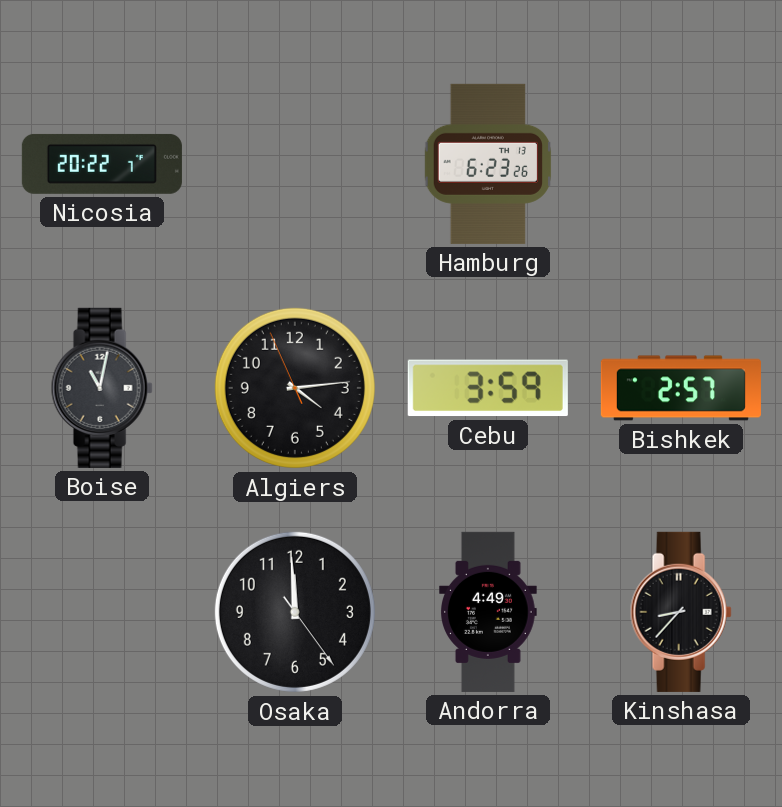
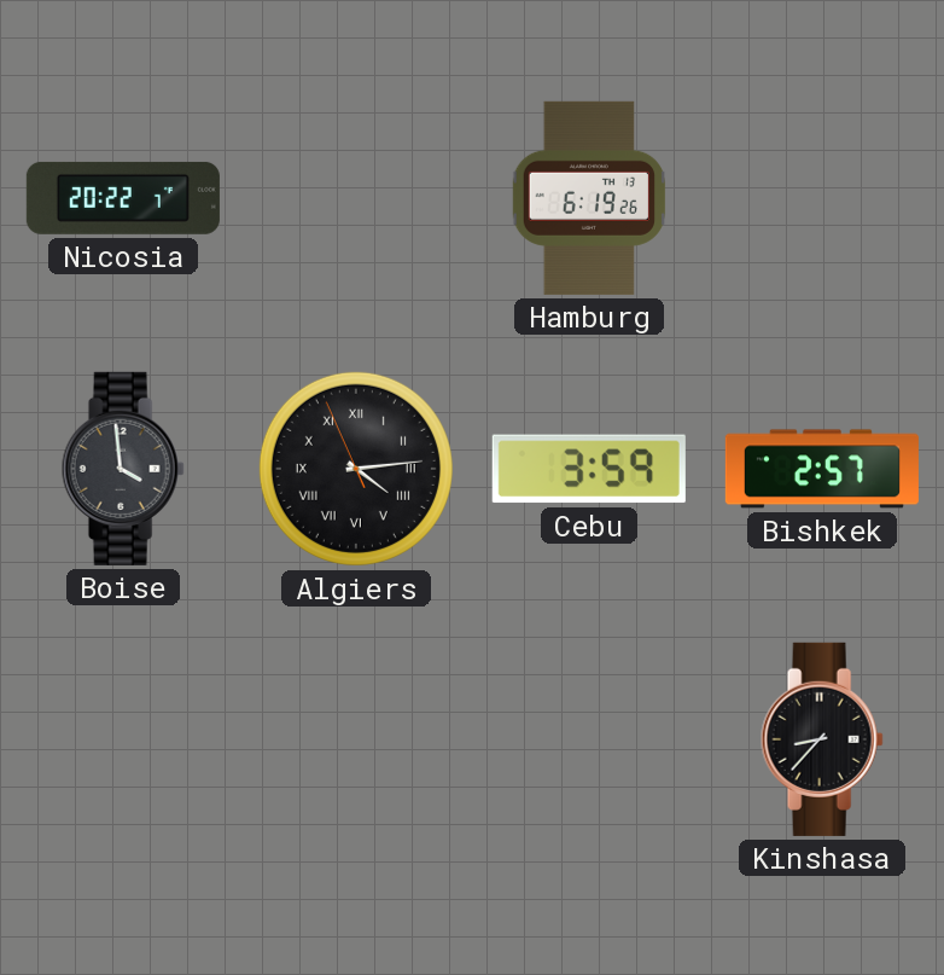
Hamburg: 6:23 -> 6:19 (589, 198)
Boise: 11:02 -> 3:59 (123, 469)
Algiers numerals: Arabic -> Roman (356, 469)
Osaka: 11:59 -> none (295, 612)
Andorra: 4:49 -> none (489, 612)
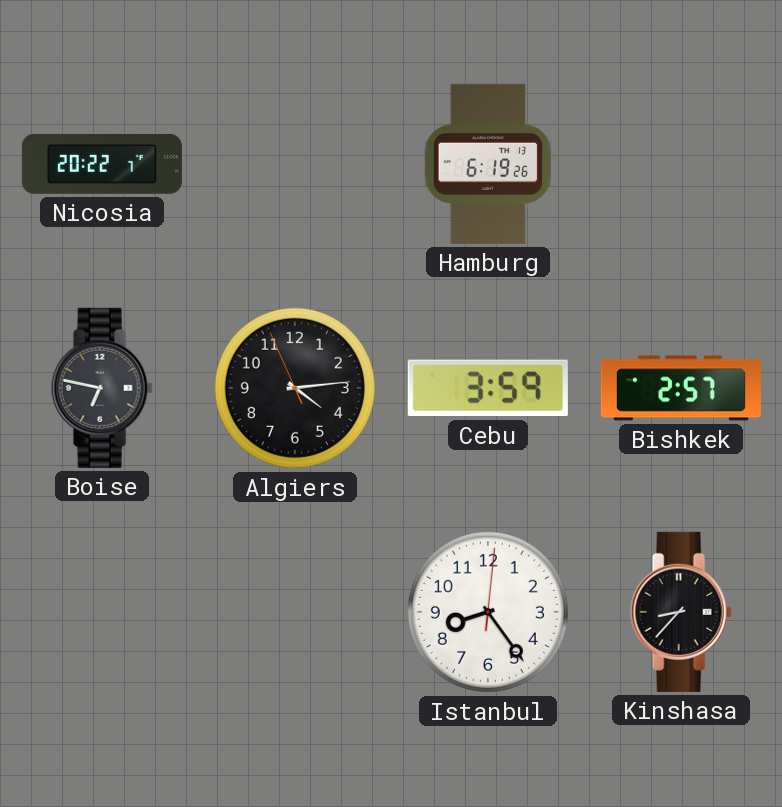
Boise: 3:59 -> 6:47 (102, 388)
Algiers numerals: Roman -> Arabic (295, 388)
Istanbul: none -> 8:24 (488, 612)
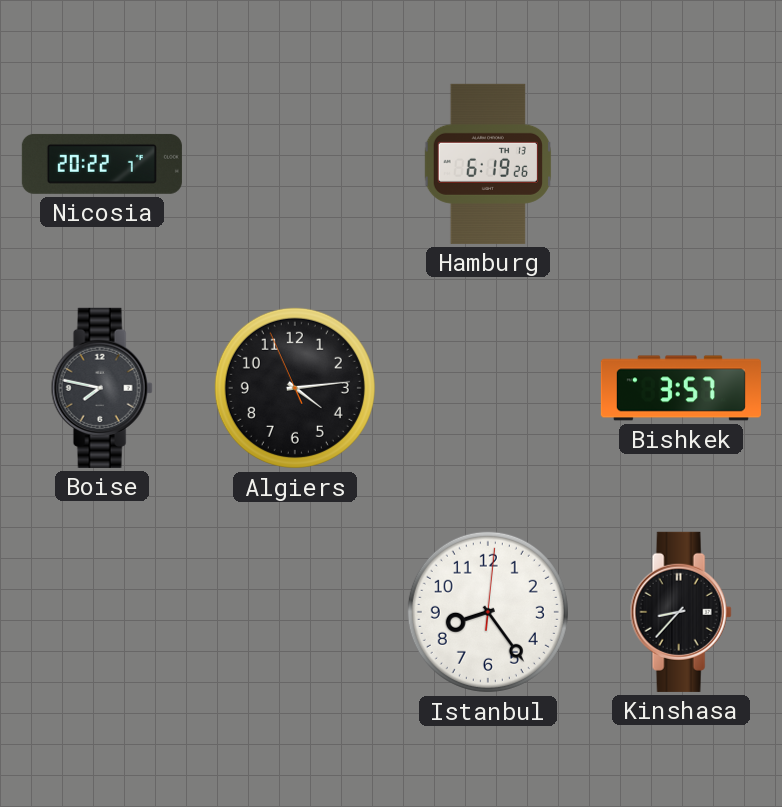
Boise: 6:47 -> 7:47 (102, 388)
Cebu: 3:59 -> none (488, 388)
Bishkek: 2:57 -> 3:57 (681, 388)
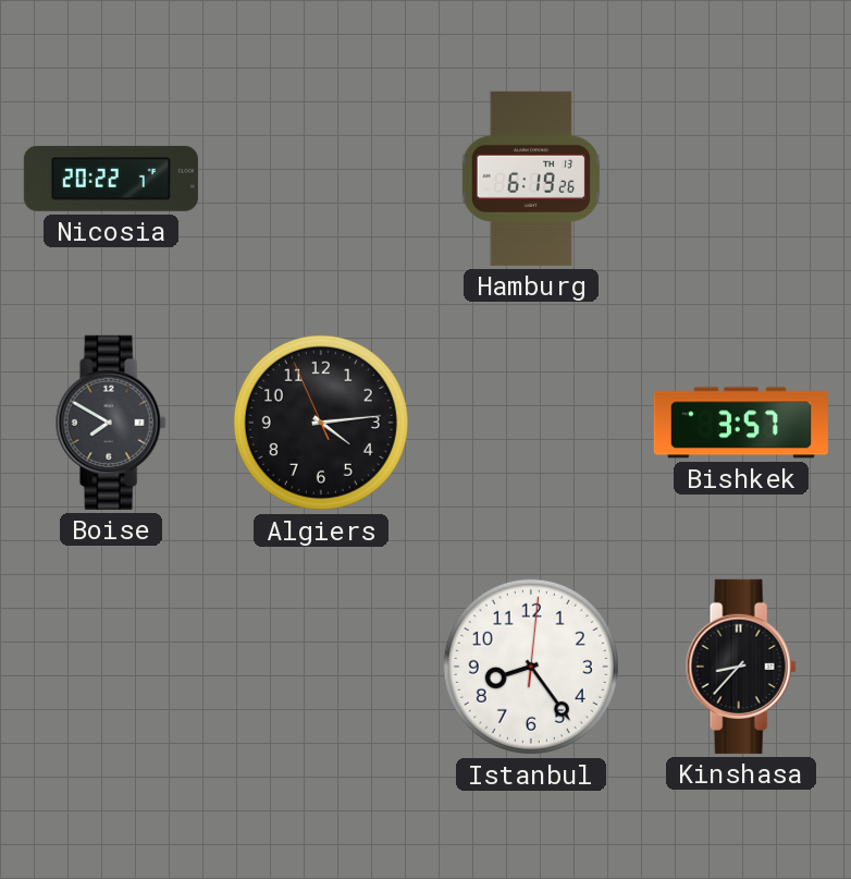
Boise: 7:47 -> 7:50 (111, 423)
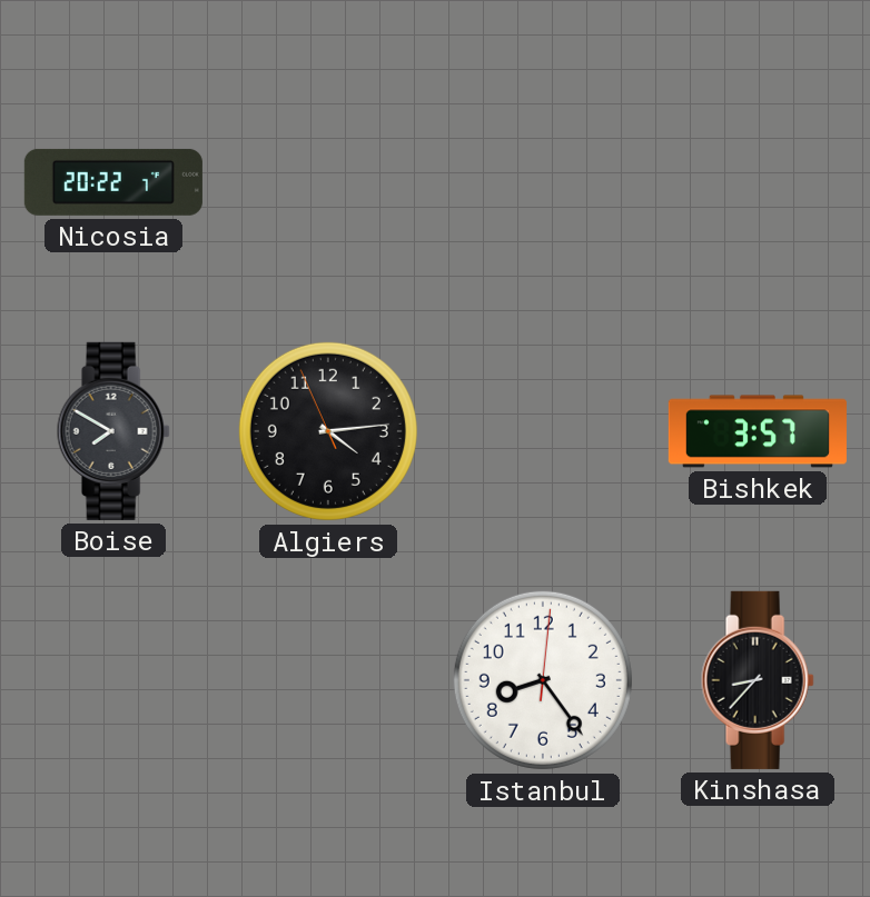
Hamburg: 6:19 -> none (531, 179)
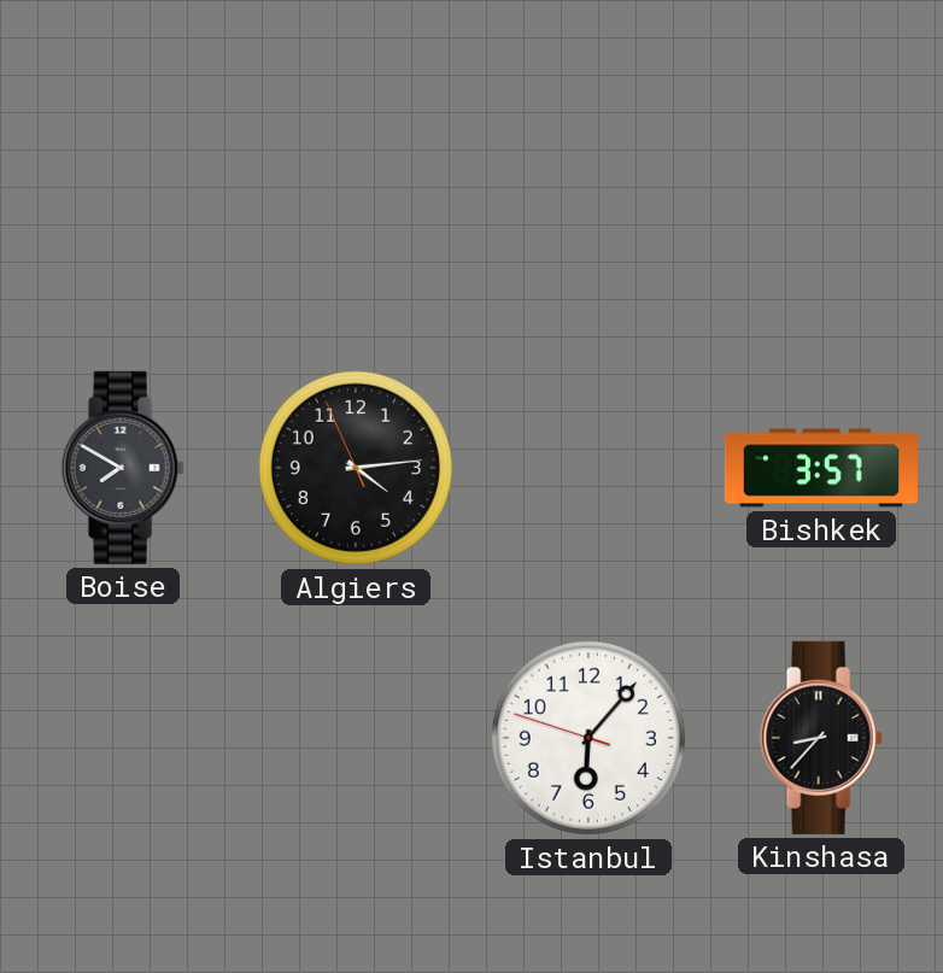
Nicosia: 20:22 -> none (113, 182)
Istanbul: 8:24 -> 6:06 (588, 738)
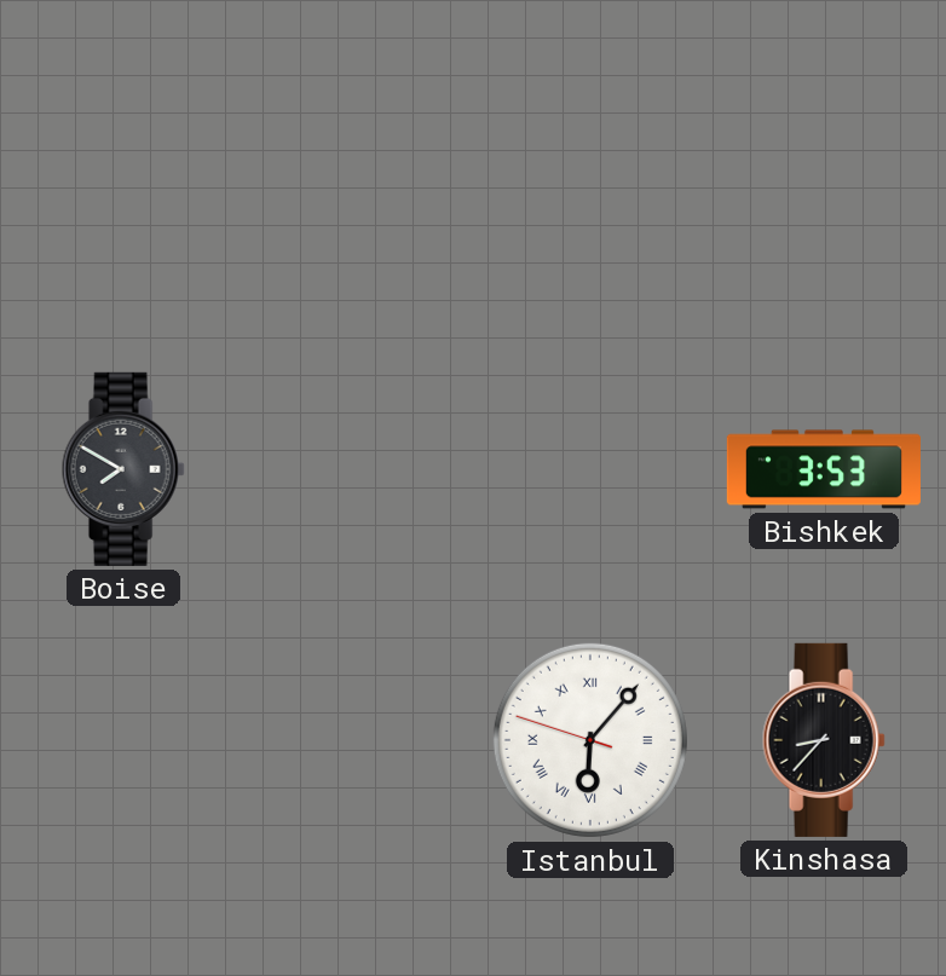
Algiers: 4:13 -> none (356, 468)
Bishkek: 3:57 -> 3:53 (824, 469)
Istanbul numerals: Arabic -> Roman (590, 740)
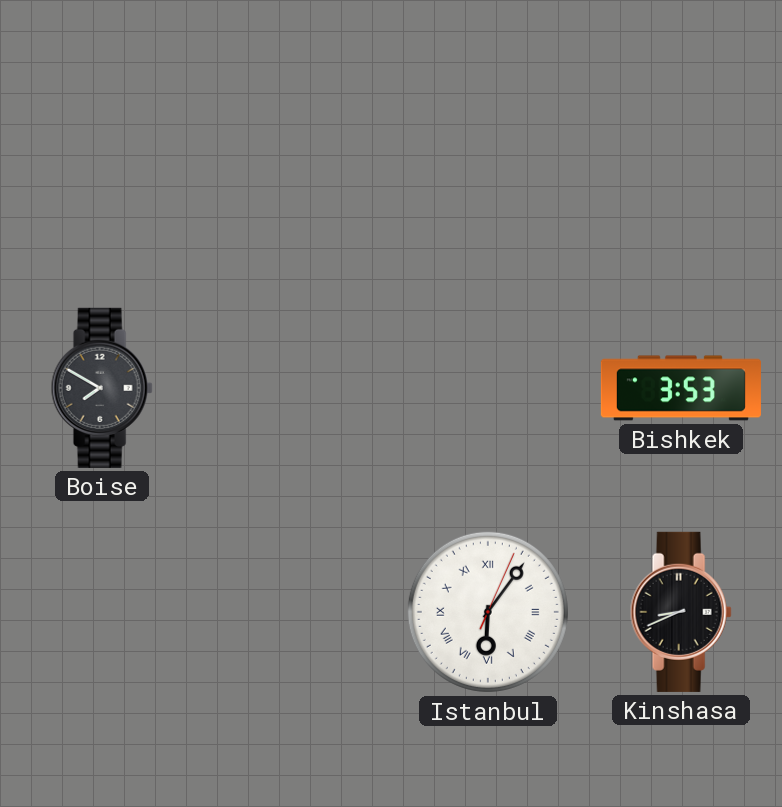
Istanbul: 6:06:48 -> 6:06:04 (488, 612)
Kinshasa: 8:37 -> 8:41 (681, 612)
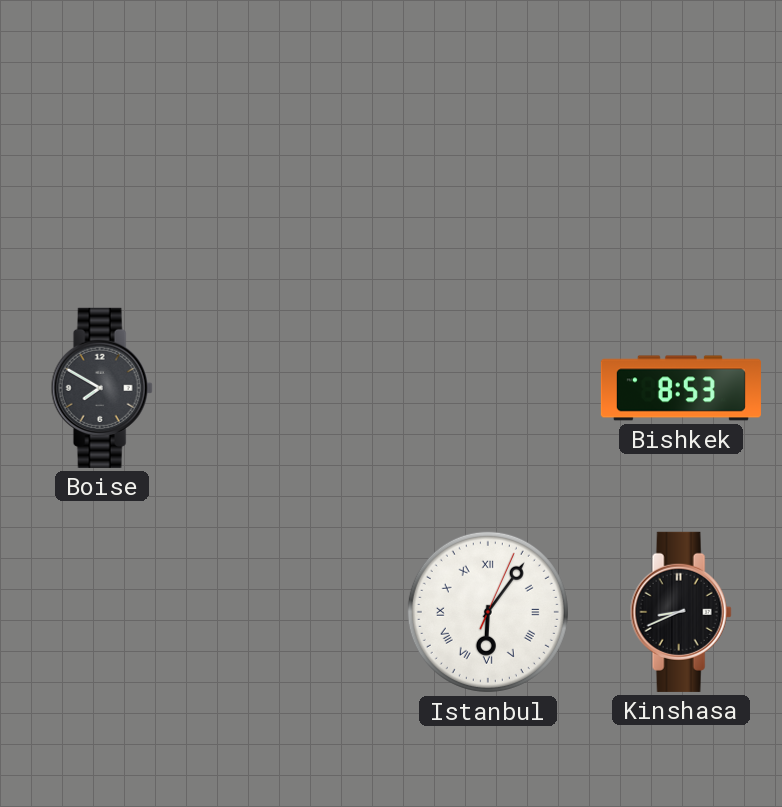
Bishkek: 3:53 -> 8:53 (681, 388)
